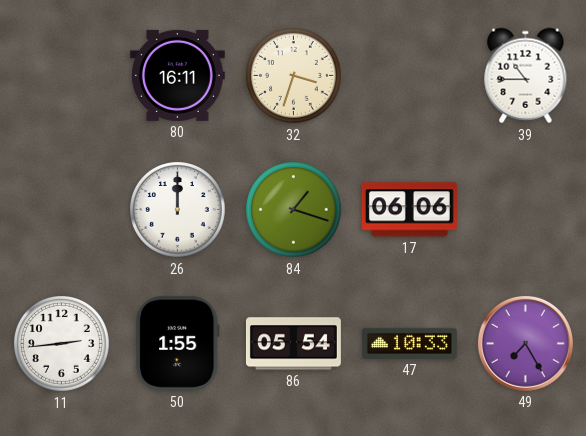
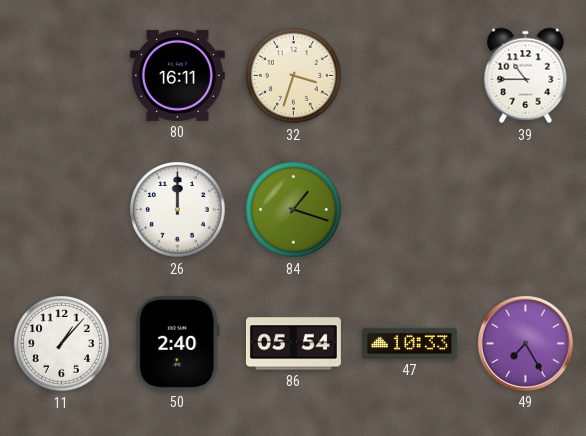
17: 06:06 -> none (409, 210)
11: 2:44 -> 1:07 (62, 344)
50: 1:55 -> 2:40 (178, 343)
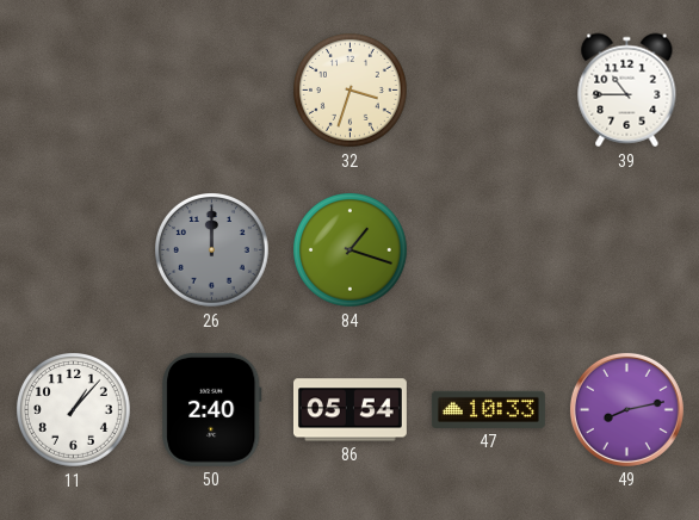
80: 16:11 -> none (177, 75)
26 dial: white -> grey (212, 250)
49: 7:25 -> 8:13 (626, 409)
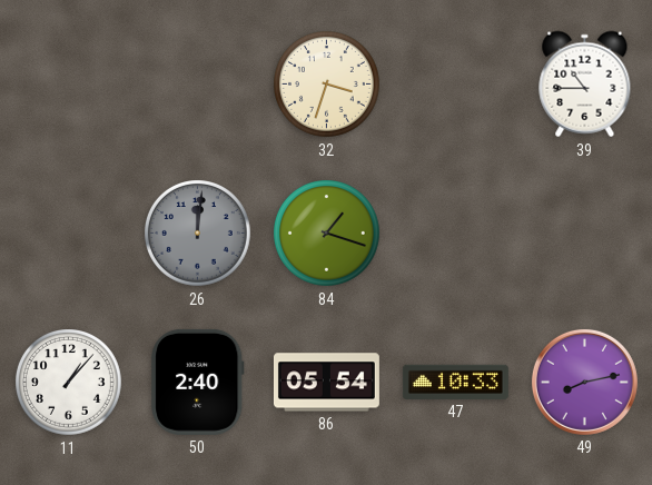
26: 12:00 -> 12:01 (198, 234)
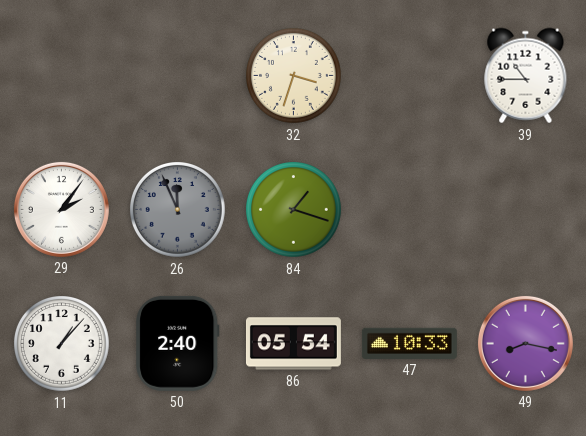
29: none -> 2:06 (61, 209)
26: 12:01 -> 11:56 (178, 210)
49: 8:13 -> 8:17 (525, 343)
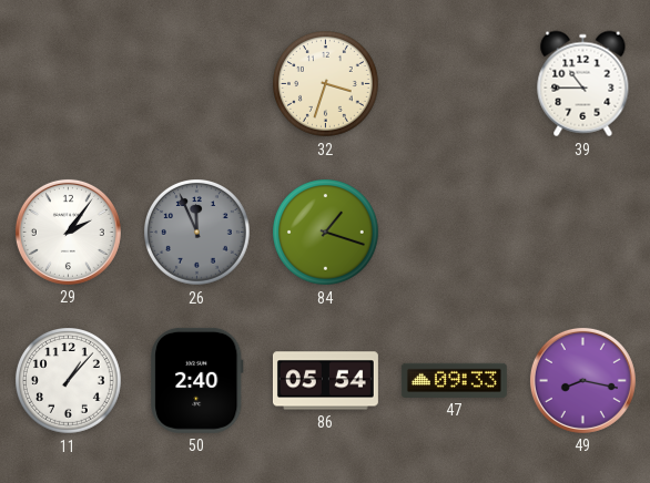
47: 10:33 -> 09:33 (454, 380)
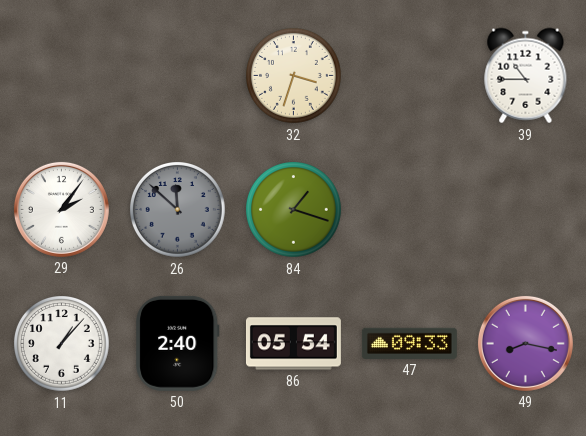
26: 11:56 -> 11:52 (178, 210)
